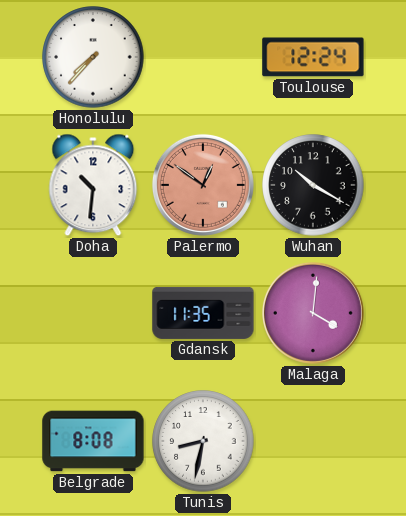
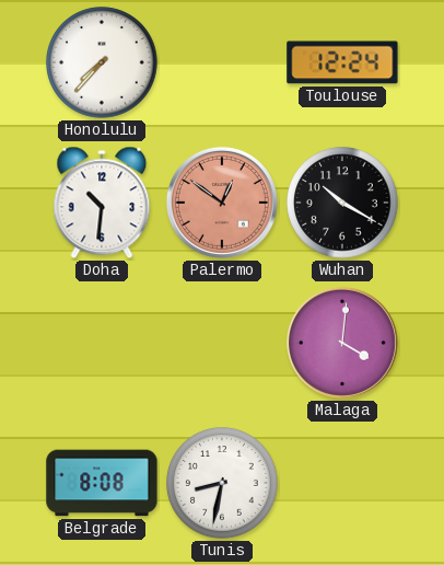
Gdansk: 11:35 -> none (203, 313)
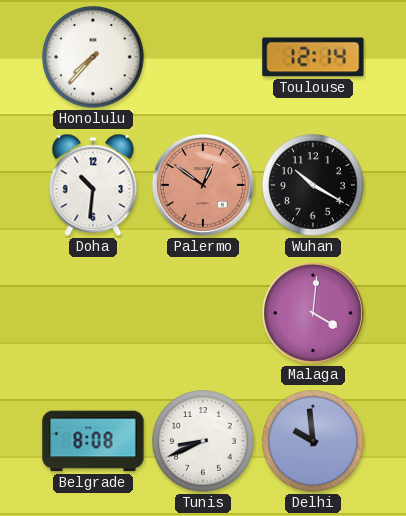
Toulouse: 12:24 -> 12:14 (313, 57)
Tunis: 8:32 -> 8:41 (203, 441)
Delhi: none -> 9:59 (313, 441)
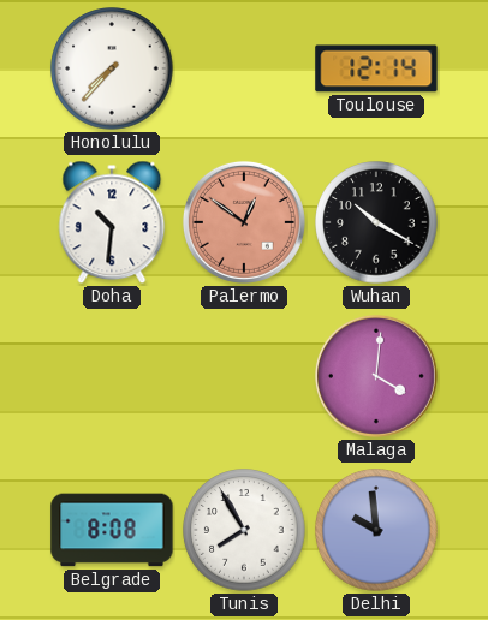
Tunis: 8:41 -> 7:55 (244, 530)
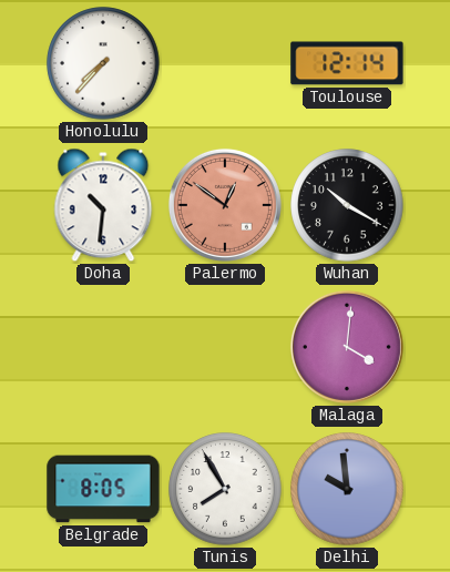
Belgrade: 8:08 -> 8:05 (103, 489)
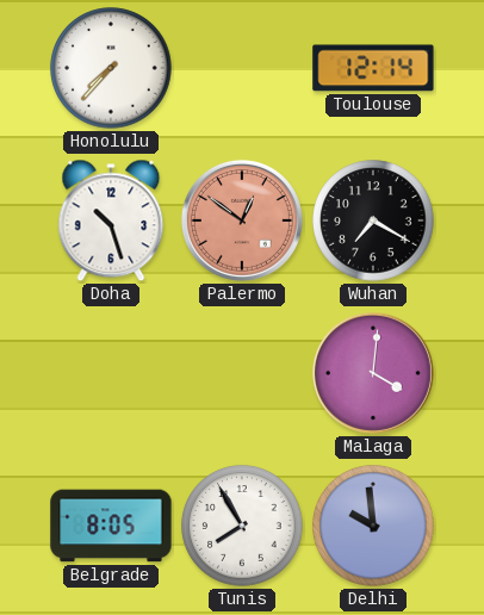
Doha: 10:31 -> 10:27 (111, 220)
Wuhan: 10:20 -> 7:20 (373, 220)
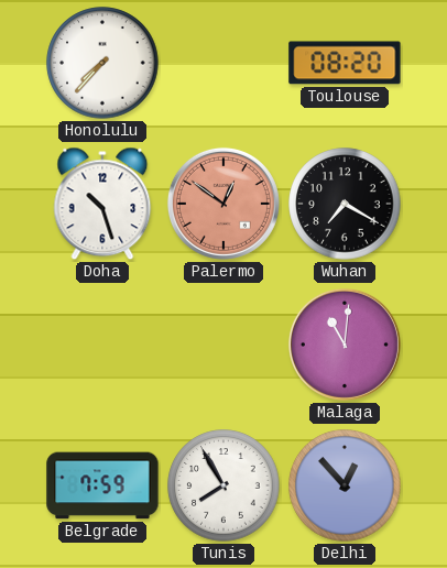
Toulouse: 12:14 -> 08:20 (345, 63)
Malaga: 4:01 -> 11:01 (345, 345)
Belgrade: 8:05 -> 7:59 (102, 485)
Delhi: 9:59 -> 12:53 (345, 485)
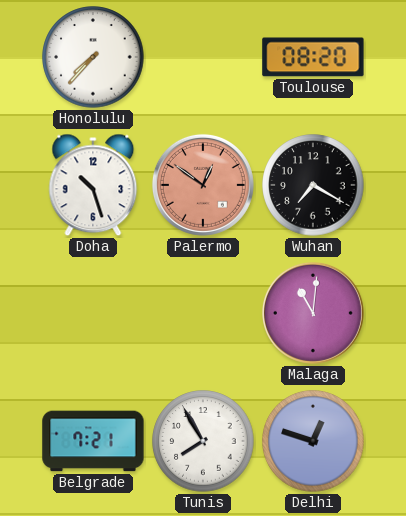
Belgrade: 7:59 -> 7:21 (93, 441)
Delhi: 12:53 -> 12:48 (313, 441)
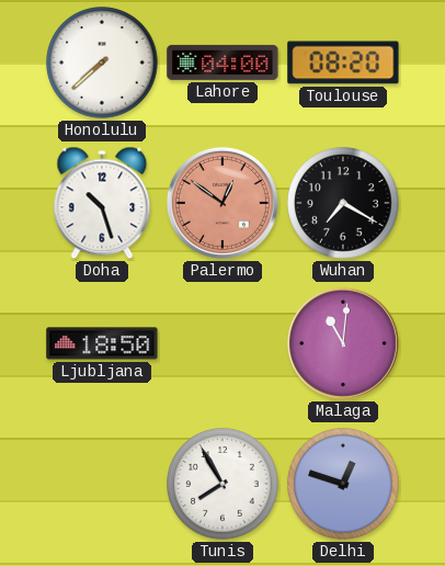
Honolulu: 7:37 -> 7:38 (102, 63)
Lahore: none -> 04:00 (222, 63)
Ljubljana: none -> 18:50 (102, 343)
Belgrade: 7:21 -> none (93, 441)
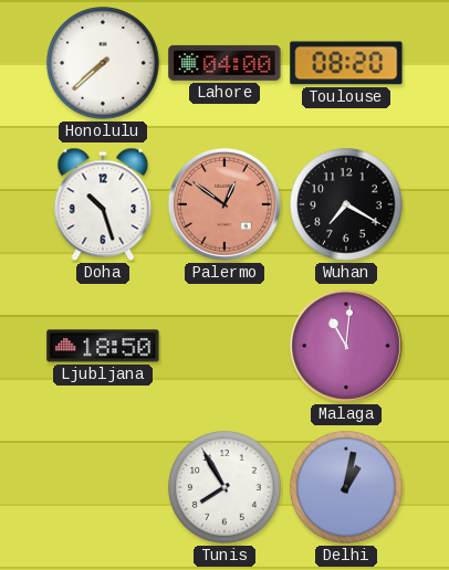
Delhi: 12:48 -> 1:02 (346, 487)
